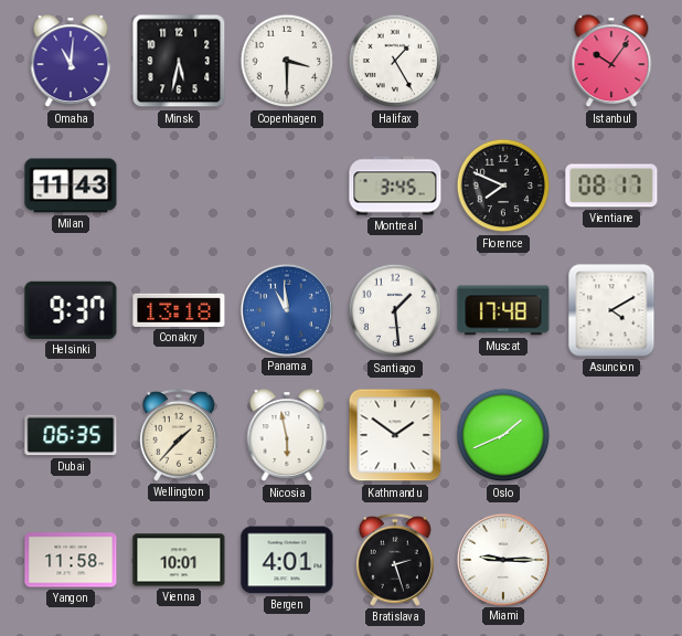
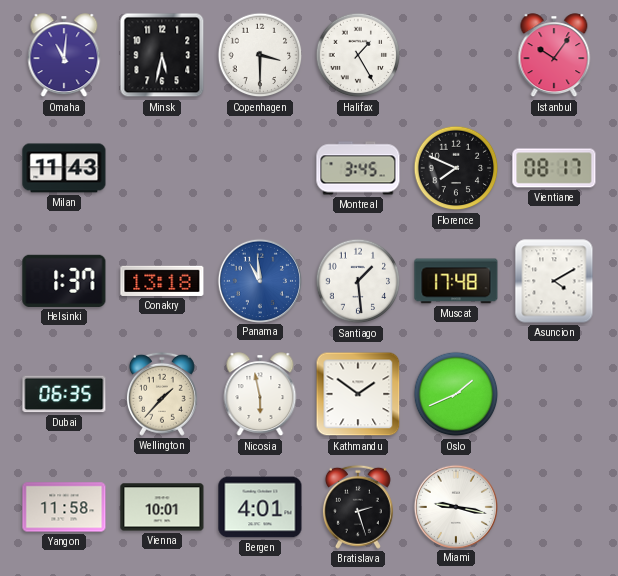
Helsinki: 9:37 -> 1:37 (64, 281)
Miami: 9:15 -> 9:17 (455, 506)
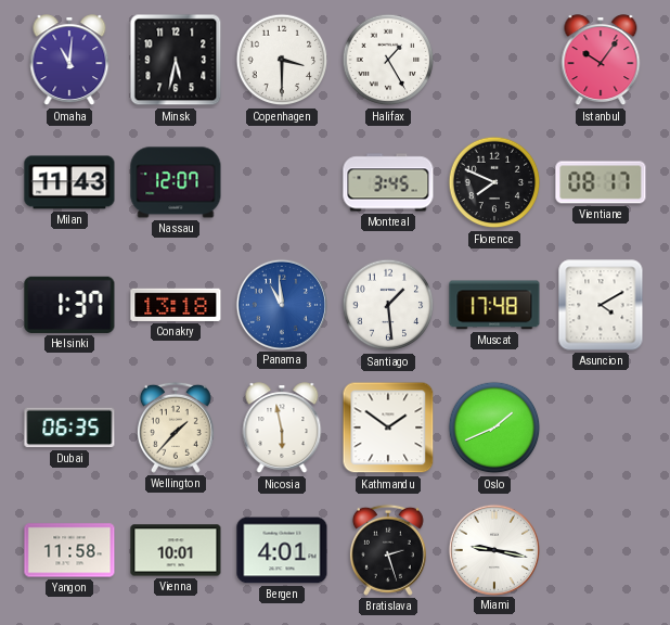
Nassau: none -> 12:07 (176, 182)
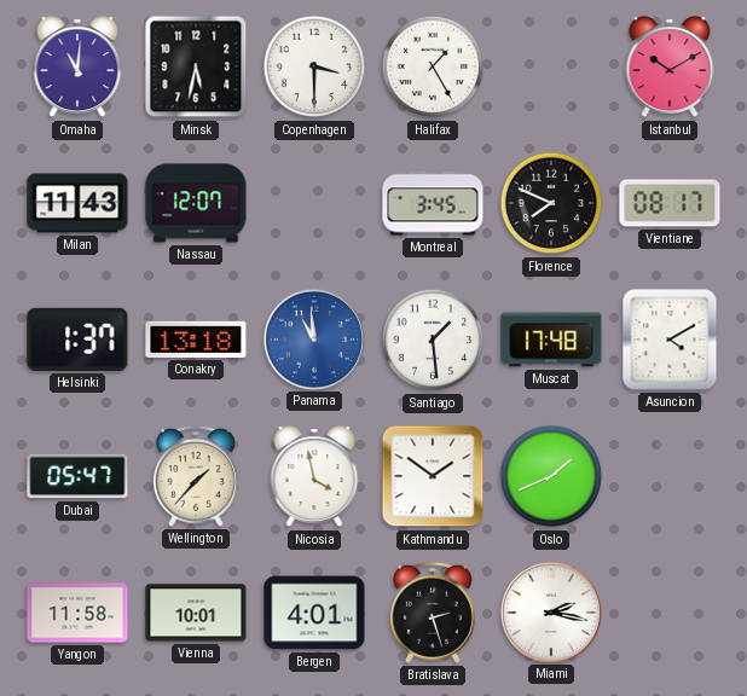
Istanbul: 10:06 -> 10:10 (670, 68)
Dubai: 06:35 -> 05:47 (77, 476)
Nicosia: 5:58 -> 3:58 (314, 477)
Miami: 9:17 -> 2:17 (550, 611)
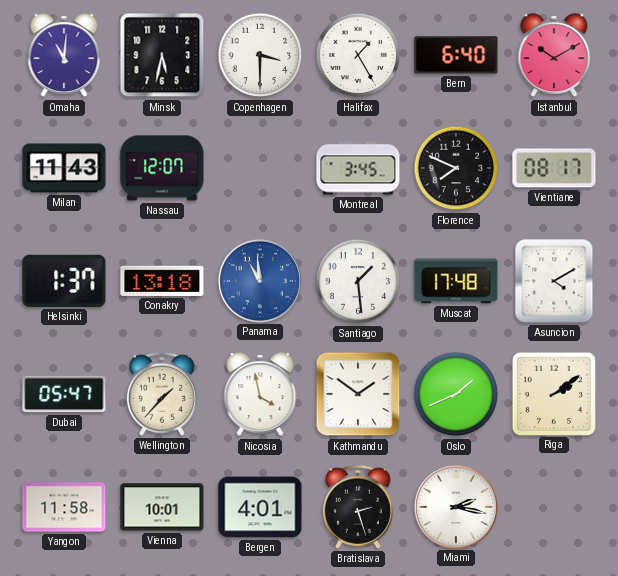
Bern: none -> 6:40 (456, 55)
Riga: none -> 2:09 (553, 393)
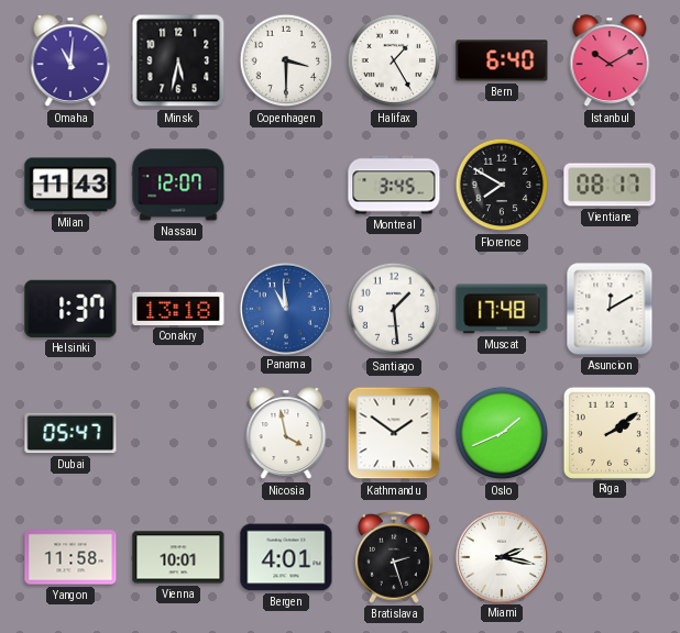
Florence: 7:49 -> 7:50 (502, 185)
Asuncion: 4:10 -> 12:10 (610, 309)
Wellington: 1:37 -> none (162, 394)
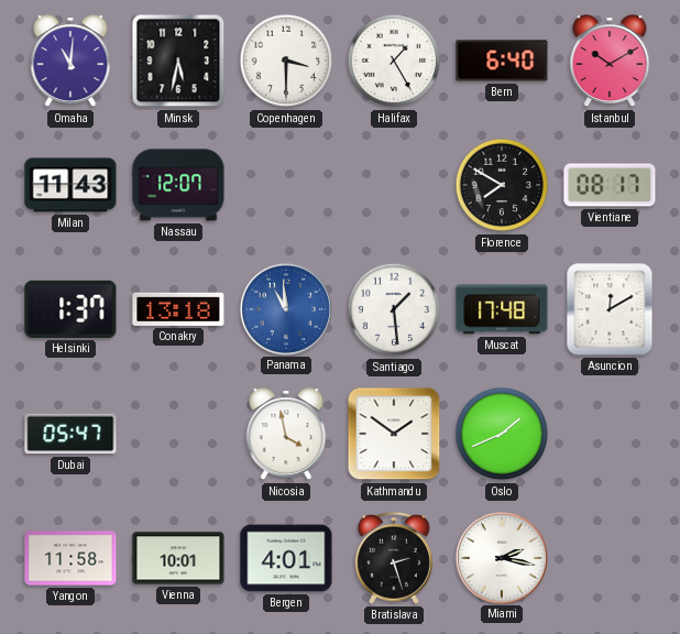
Montreal: 3:45 -> none (394, 185)
Riga: 2:09 -> none (608, 432)
